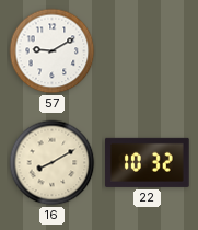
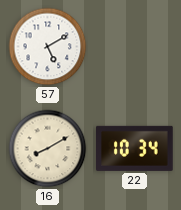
57: 9:10 -> 5:10 (48, 47)
22: 10:32 -> 10:34 (135, 148)
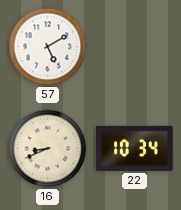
16: 8:10 -> 8:41 (48, 149)
